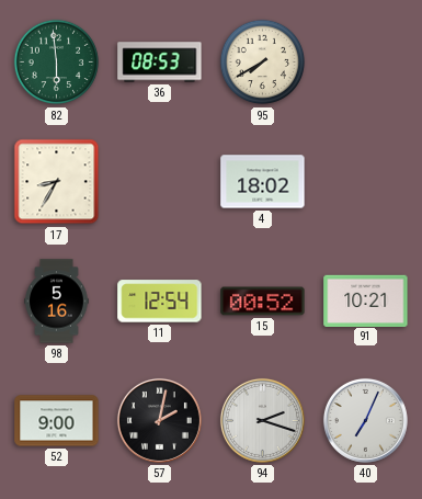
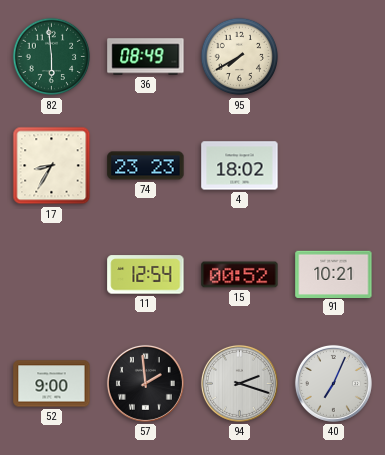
36: 08:53 -> 08:49 (146, 57)
74: none -> 23:23 (146, 166)
98: 5:16 -> none (57, 302)
57: 2:02 -> 1:59 (145, 383)
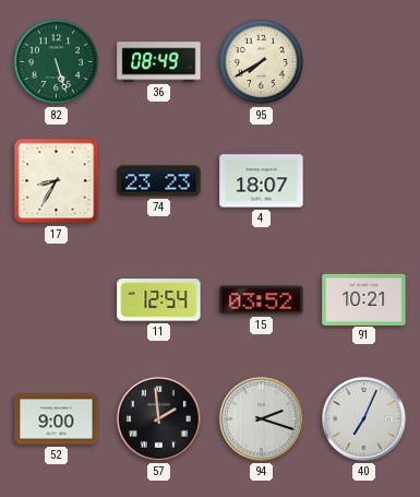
82: 5:59 -> 5:27 (57, 62)
4: 18:02 -> 18:07 (262, 181)
15: 00:52 -> 03:52 (262, 300)
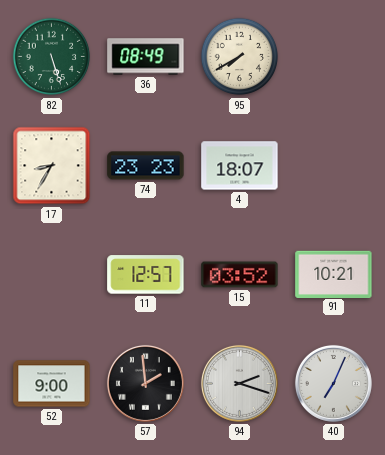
11: 12:54 -> 12:57 (146, 275)
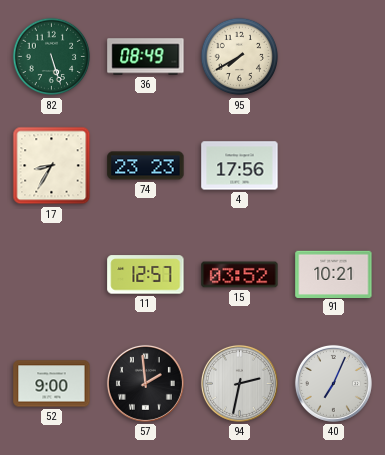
4: 18:07 -> 17:56 (240, 166)
94: 2:18 -> 2:32 (239, 383)
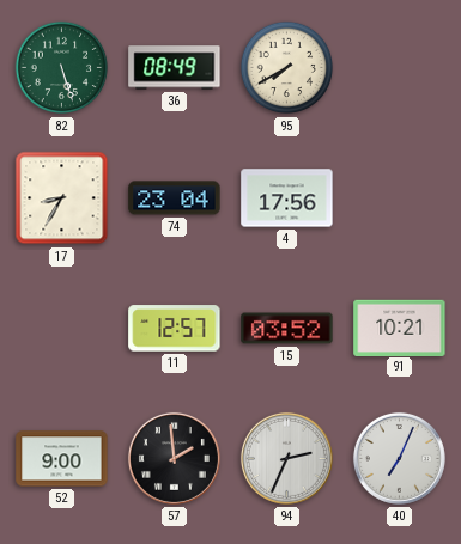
74: 23:23 -> 23:04 (175, 198)
94: 2:32 -> 2:34 (286, 458)
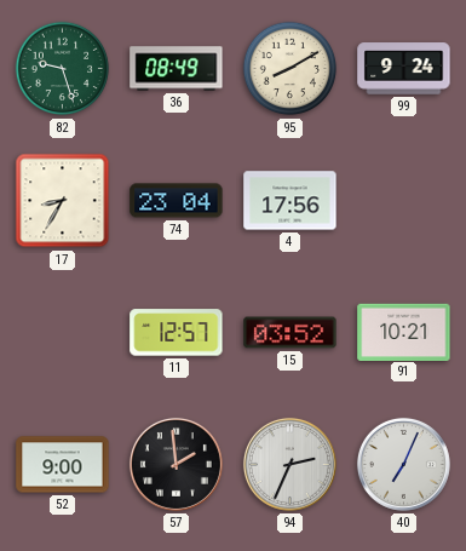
82: 5:27 -> 9:27 (63, 69)
95: 7:40 -> 8:10 (290, 69)
99: none -> 9:24 (404, 69)
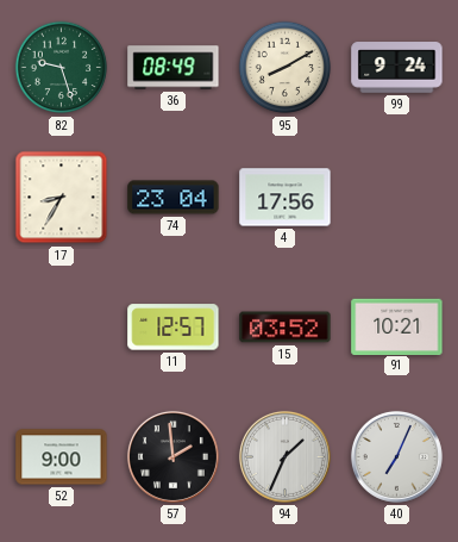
94: 2:34 -> 1:34 (284, 456)
